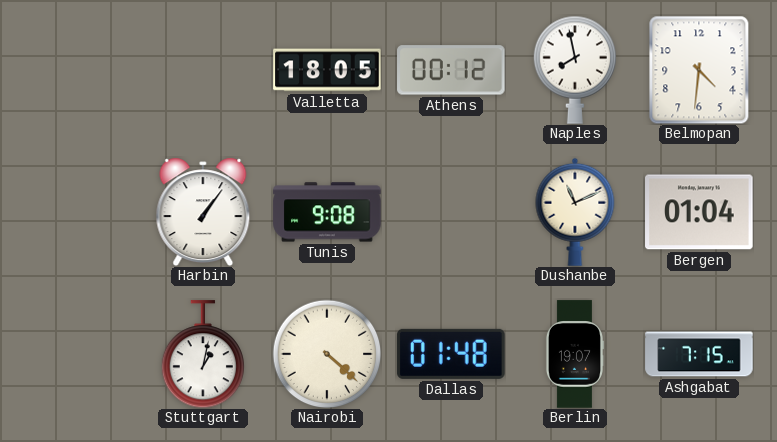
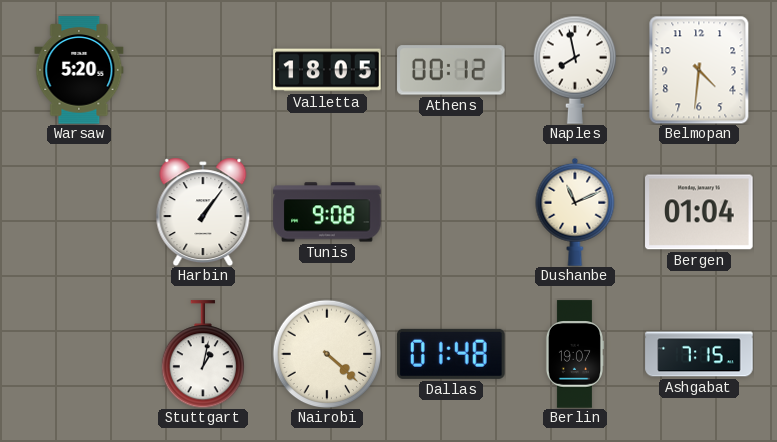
Warsaw: none -> 5:20 (79, 70)
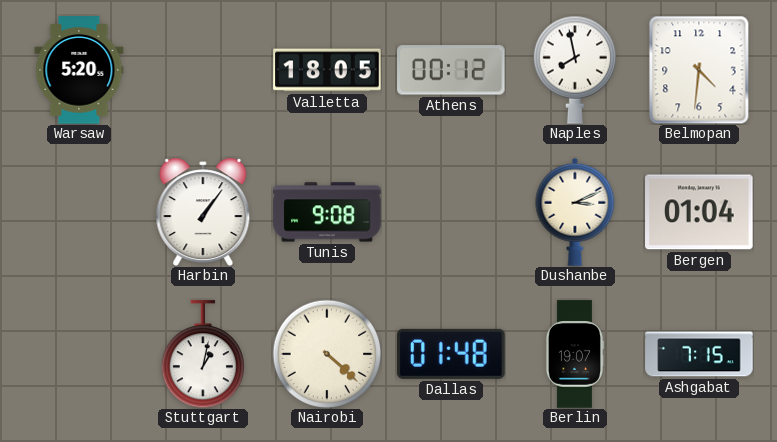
Dushanbe: 11:11 -> 3:11 (575, 212)
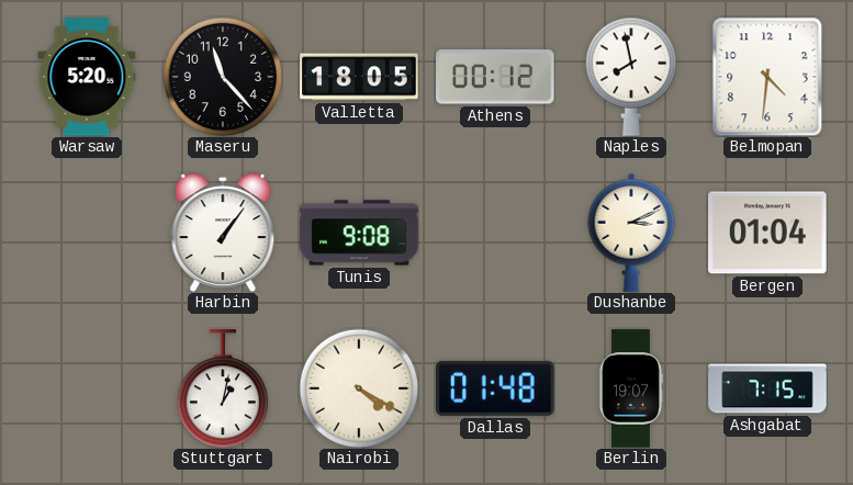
Maseru: none -> 11:23 (223, 77)
Nairobi: 4:22 -> 4:20 (359, 388)
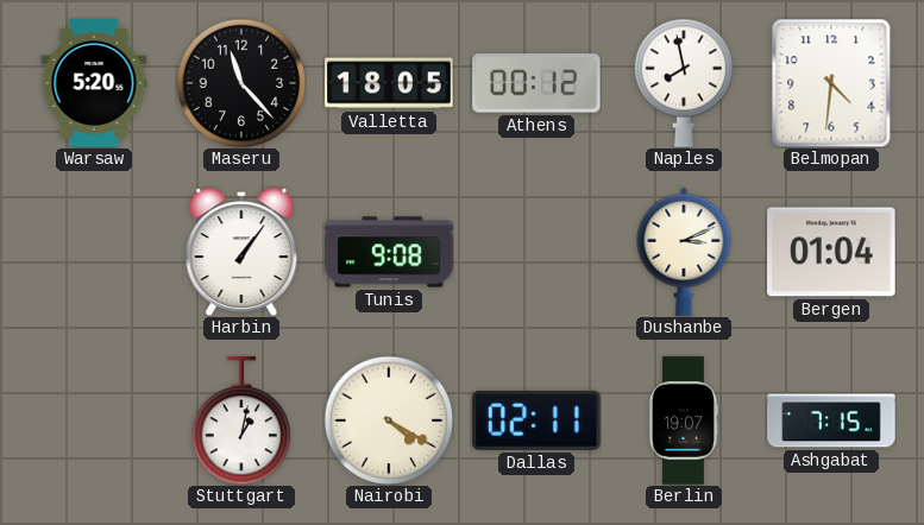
Dallas: 01:48 -> 02:11 (536, 420)
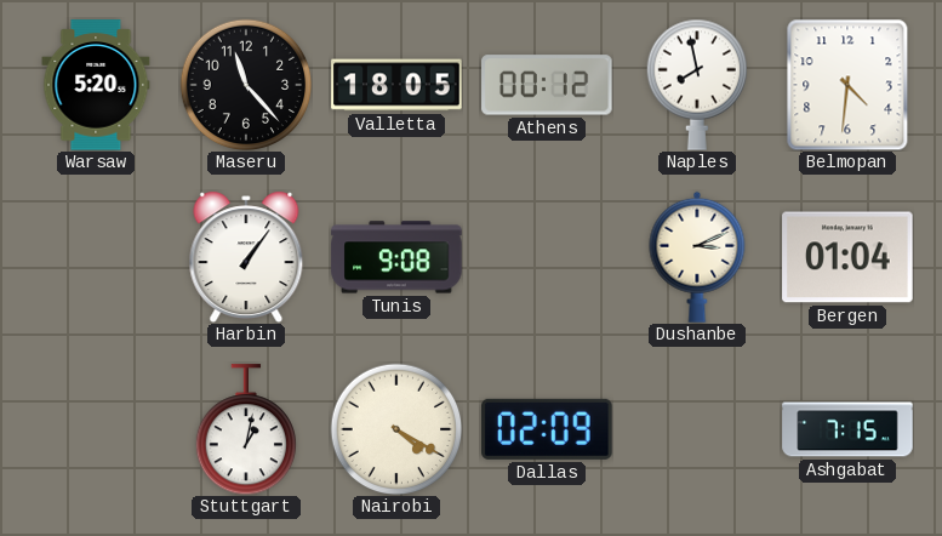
Dallas: 02:11 -> 02:09 (547, 429)
Berlin: 19:07 -> none (683, 420)
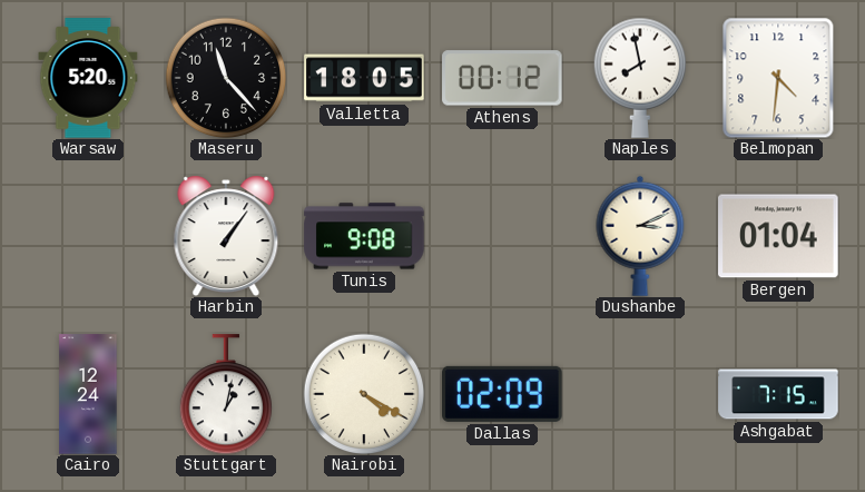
Cairo: none -> 12:24 (88, 394)
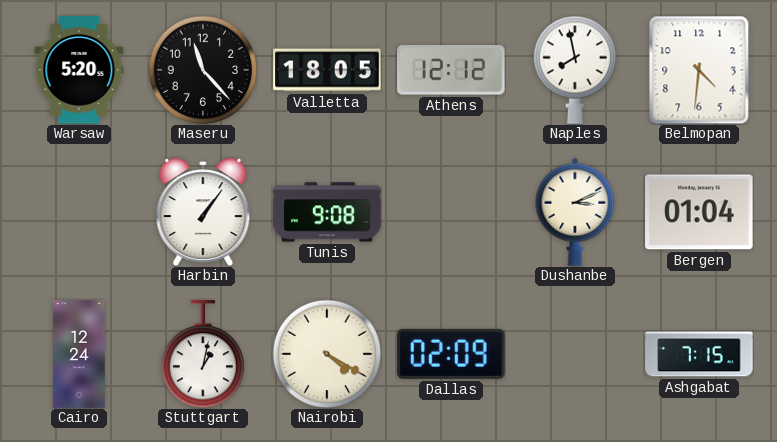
Athens: 00:12 -> 12:12 (451, 70)
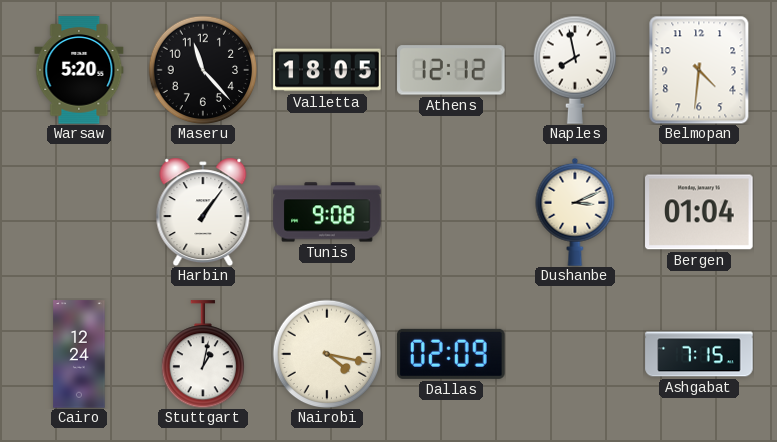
Nairobi: 4:20 -> 4:17 (327, 354)
